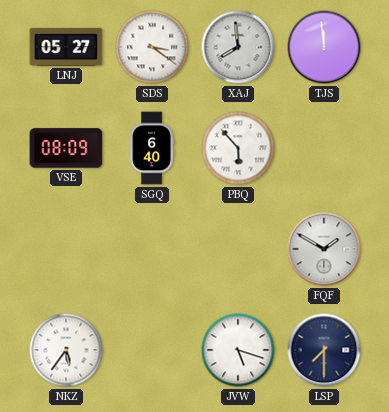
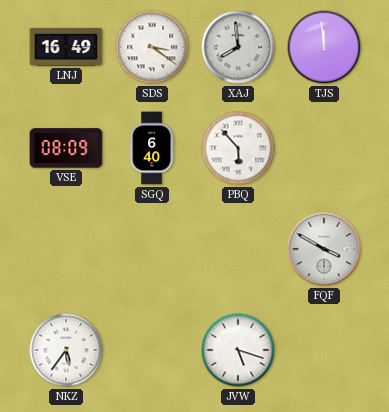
LNJ: 05:27 -> 16:49 (66, 47)
FQF: 1:50 -> 3:50 (324, 249)
LSP: 7:30 -> none (324, 350)
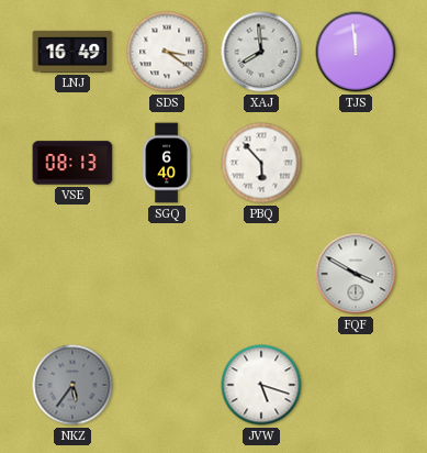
VSE: 08:09 -> 08:13 (72, 163)
NKZ dial: white -> grey (72, 385)
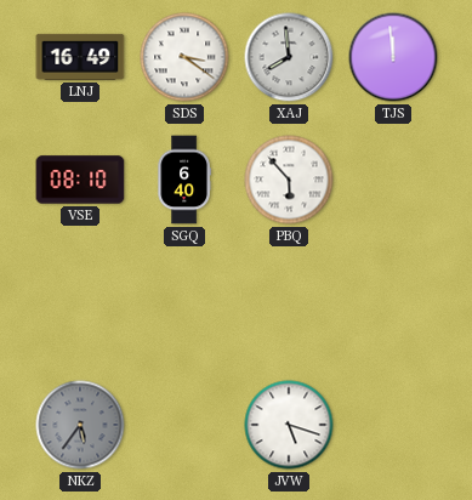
VSE: 08:13 -> 08:10 (80, 180)
FQF: 3:50 -> none (356, 274)
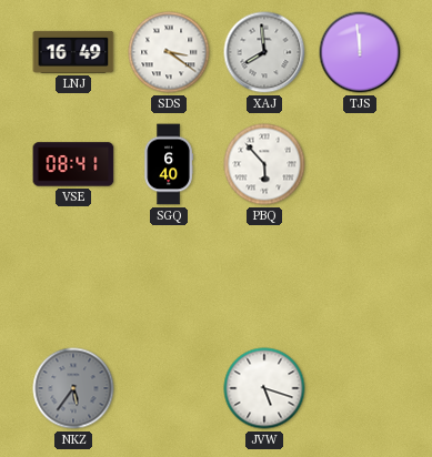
VSE: 08:10 -> 08:41 (73, 164)
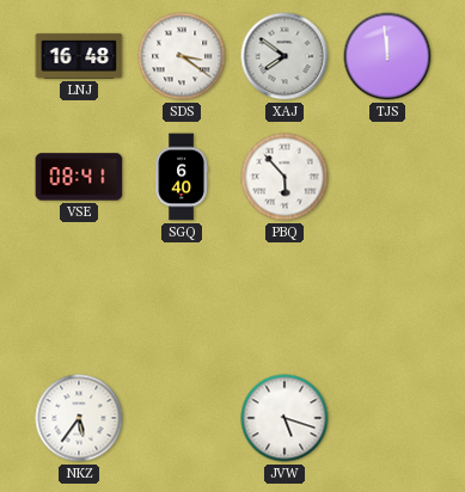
LNJ: 16:49 -> 16:48 (79, 56)
XAJ: 7:59 -> 7:51 (284, 56)
NKZ dial: grey -> white (79, 418)
